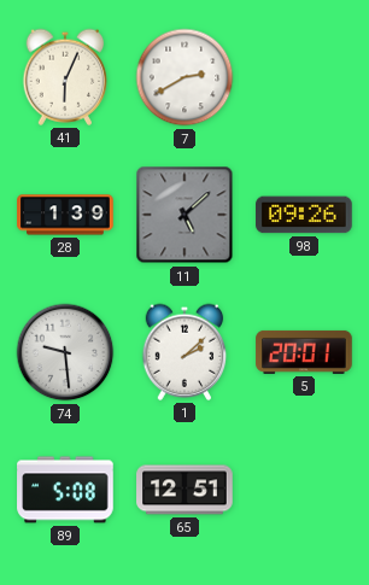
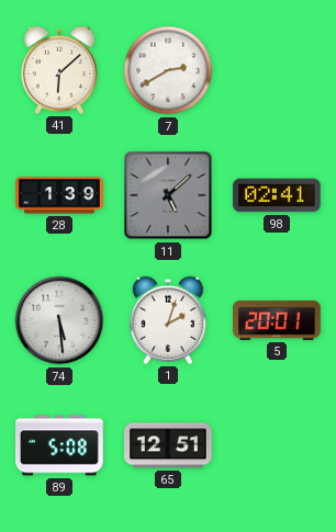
41: 6:04 -> 6:08 (59, 70)
98: 09:26 -> 02:41 (277, 195)
74: 9:29 -> 5:29 (59, 320)
1: 2:08 -> 2:03 (168, 320)
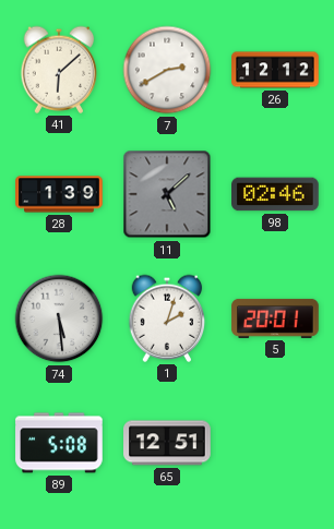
26: none -> 12:12 (275, 70)
98: 02:41 -> 02:46 (275, 194)
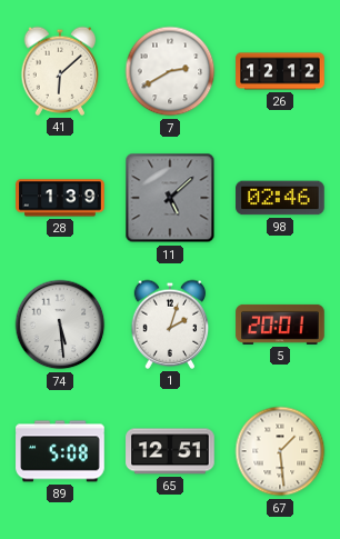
67: none -> 1:29 (280, 451)
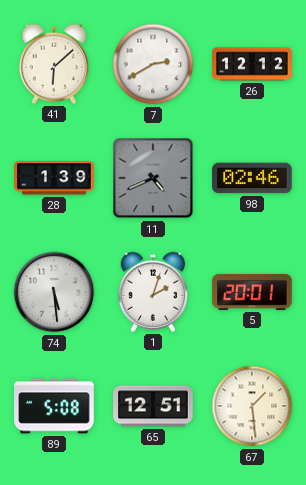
11: 5:08 -> 4:41 (153, 178)
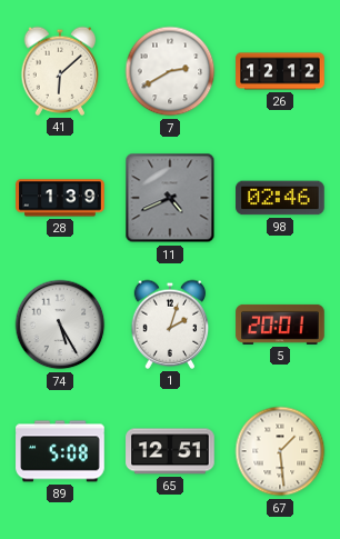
74: 5:29 -> 5:25 (60, 325)
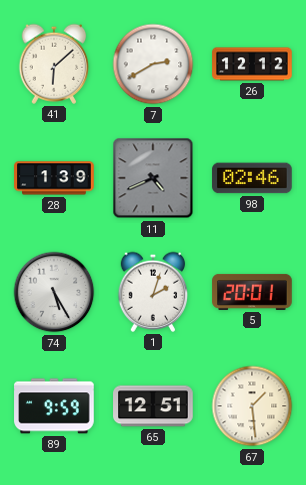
89: 5:08 -> 9:59 (54, 406)
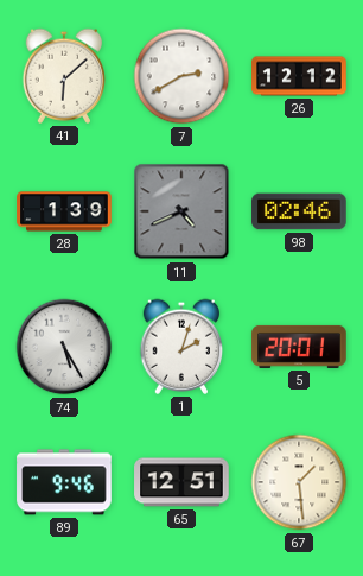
89: 9:59 -> 9:46 (64, 482)
